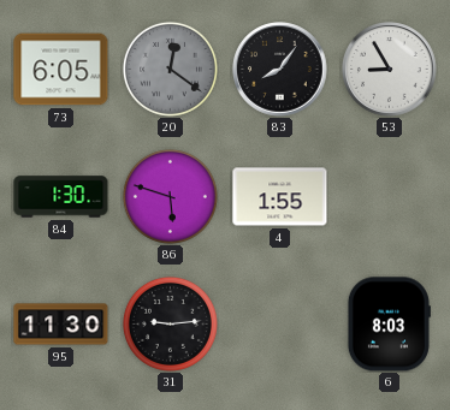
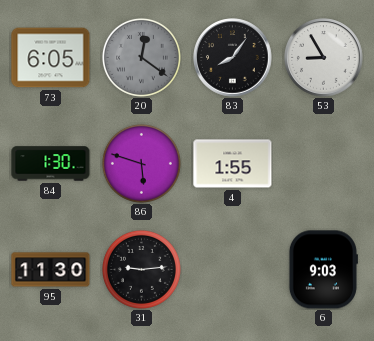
6: 8:03 -> 9:03 (323, 270)
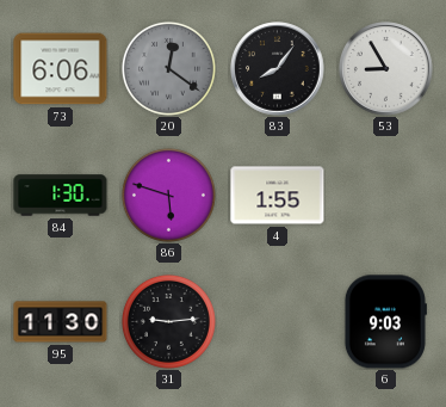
73: 6:05 -> 6:06 (61, 69)
